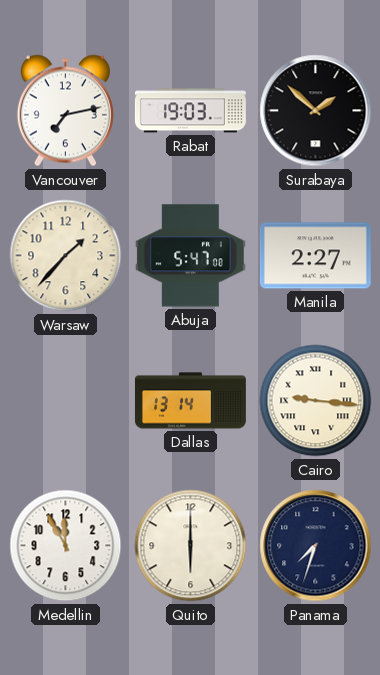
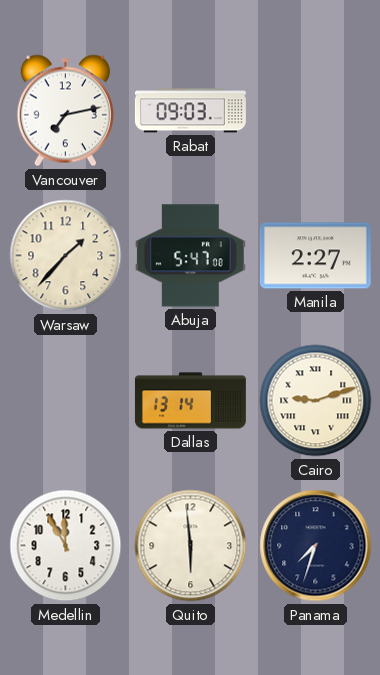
Rabat: 19:03 -> 09:03 (190, 111)
Surabaya: 1:52 -> none (316, 111)
Cairo: 9:16 -> 9:12 (316, 401)
Quito: 6:00 -> 5:59 (191, 546)
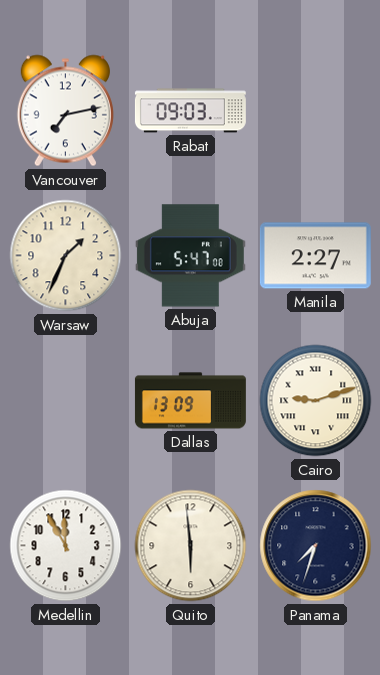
Warsaw: 1:37 -> 1:34 (66, 256)
Dallas: 13:14 -> 13:09 (190, 401)
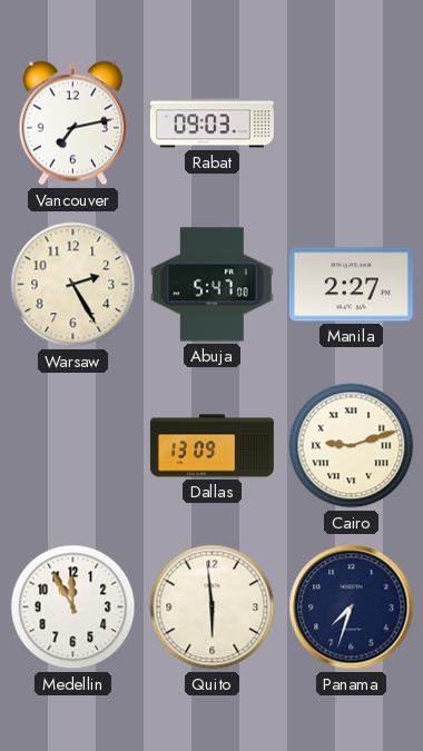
Warsaw: 1:34 -> 2:25 (73, 285)
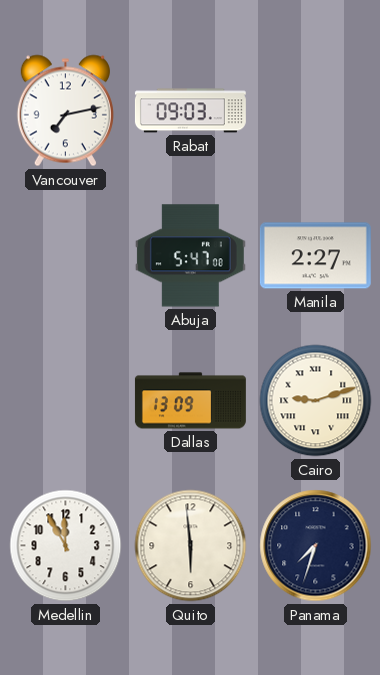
Warsaw: 2:25 -> none (73, 285)
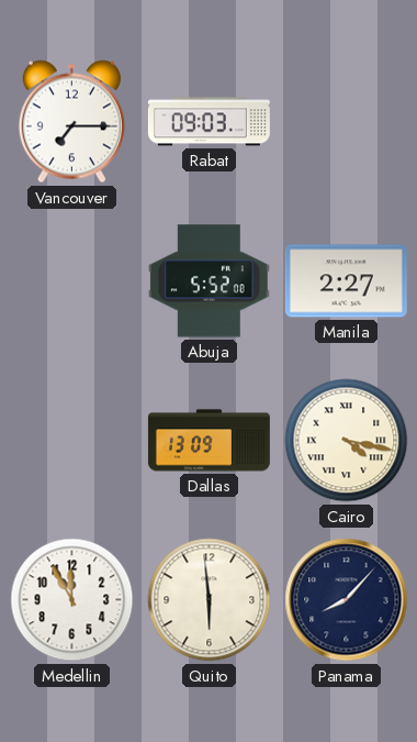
Vancouver: 7:13 -> 7:15 (71, 122)
Abuja: 5:47 -> 5:52 (208, 281)
Cairo: 9:12 -> 4:17 (347, 441)
Panama: 7:33 -> 8:07 (347, 600)
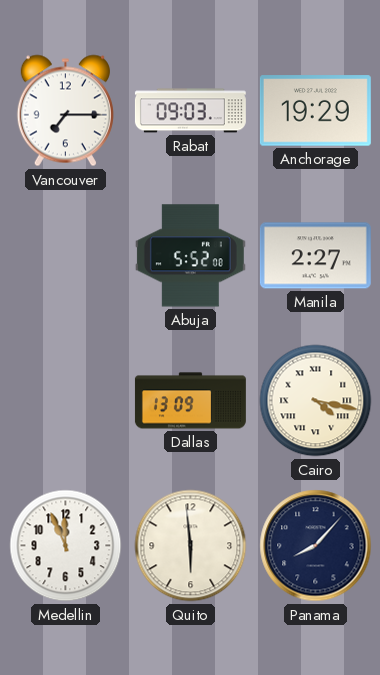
Anchorage: none -> 19:29 (315, 111)
Medellin: 11:55 -> 11:56 (66, 546)
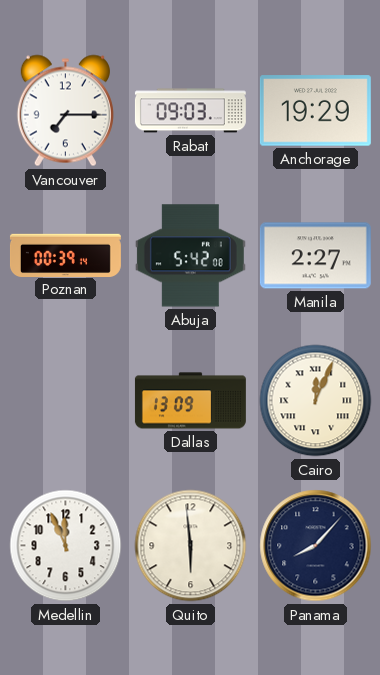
Poznan: none -> 00:39 (65, 255)
Abuja: 5:52 -> 5:42 (190, 256)
Cairo: 4:17 -> 12:04 (316, 401)
